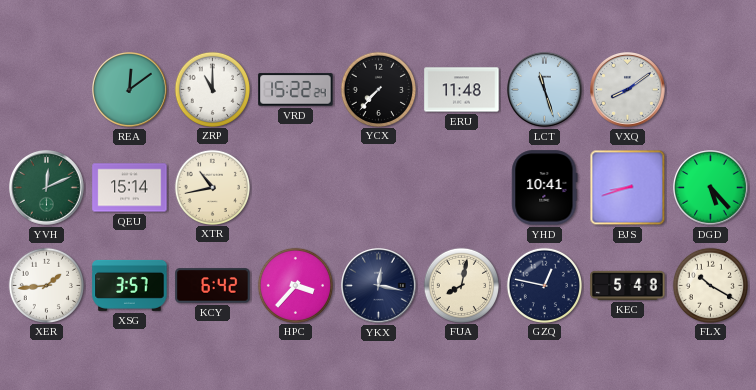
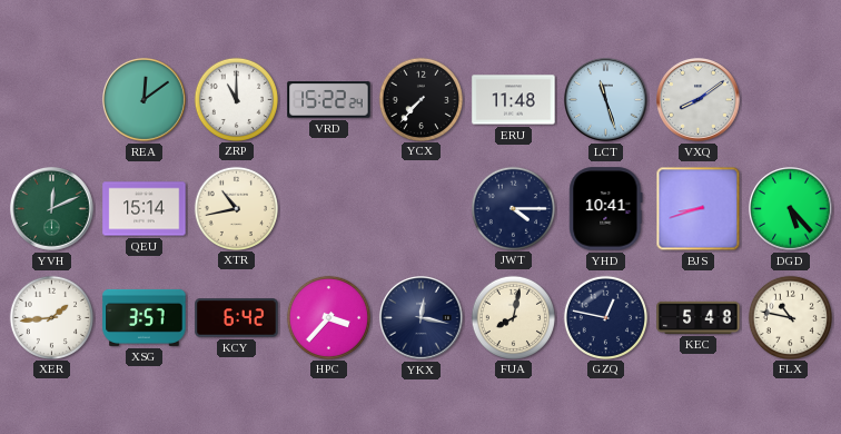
JWT: none -> 4:15 (513, 208)
FLX: 10:20 -> 10:47 (790, 317)
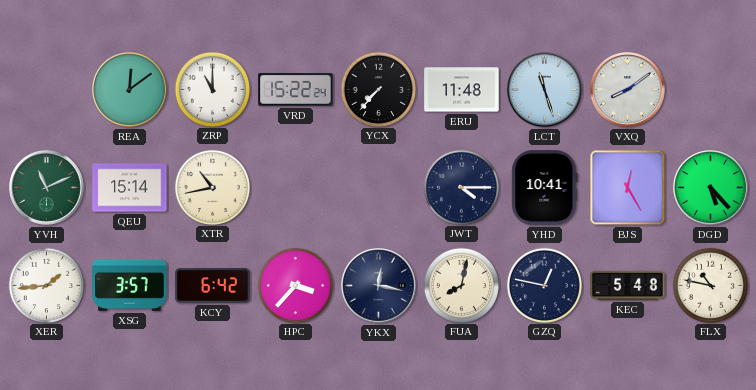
YVH: 12:11 -> 11:11 (47, 188)
BJS: 8:42 -> 12:25 (628, 188)
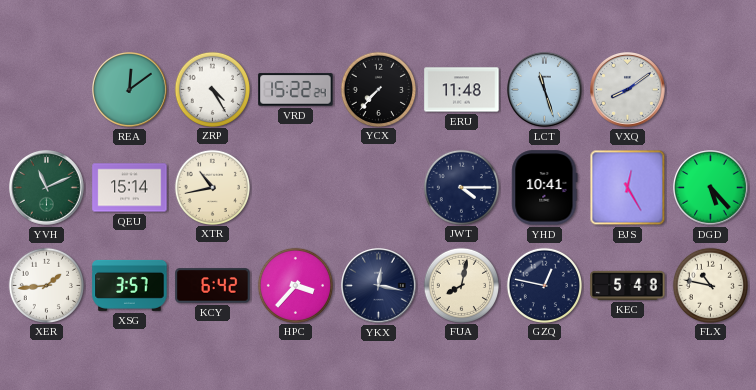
ZRP: 11:00 -> 4:25 (212, 89)
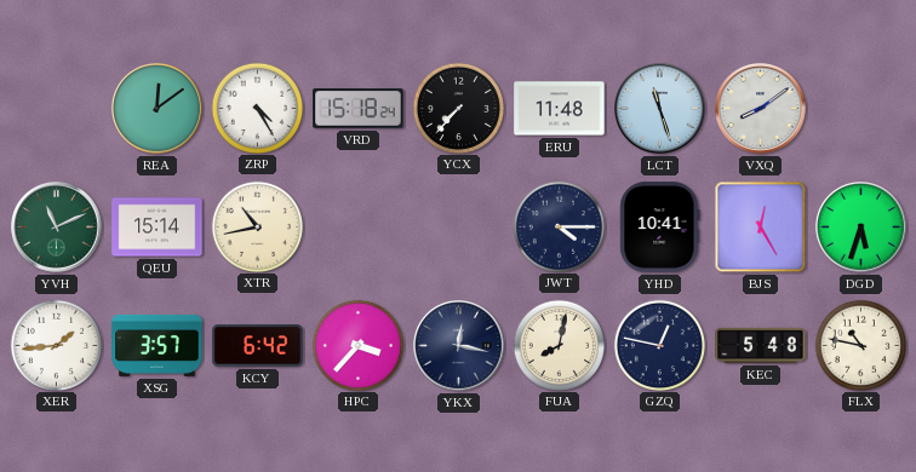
VRD: 15:22 -> 15:18 (359, 109)
DGD: 5:23 -> 5:33 (861, 228)
